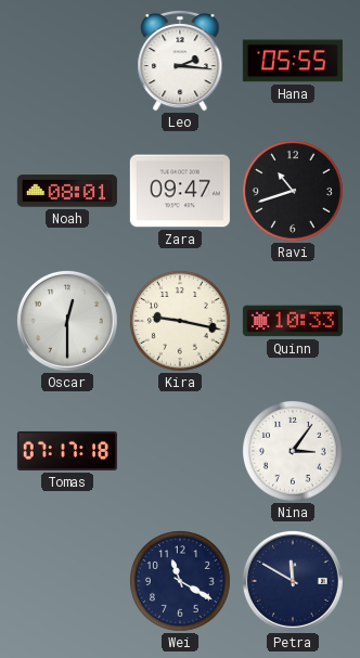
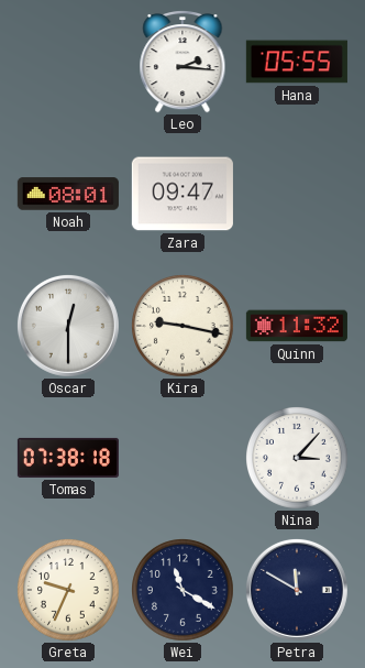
Ravi: 10:42 -> none (294, 192)
Quinn: 10:33 -> 11:32 (297, 326)
Tomas: 07:17 -> 07:38 (68, 458)
Nina: 3:06 -> 3:07 (298, 459)
Greta: none -> 9:34 (69, 591)
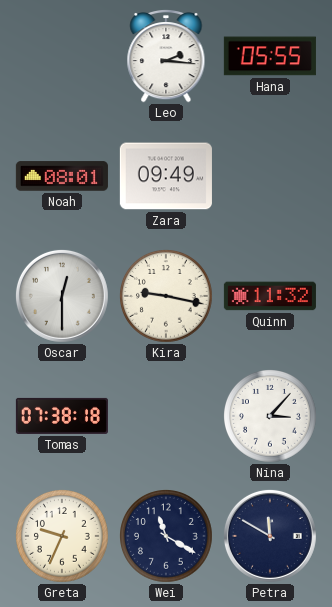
Zara: 09:47 -> 09:49 (166, 176)
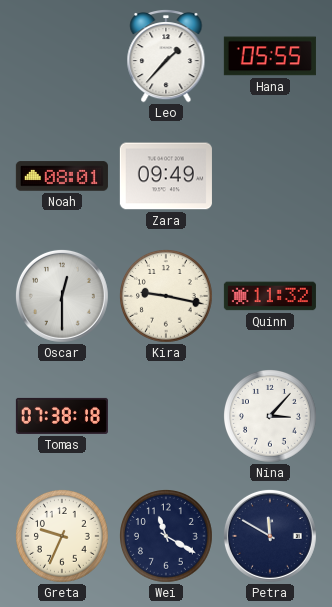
Leo: 2:16 -> 1:37 (166, 56)
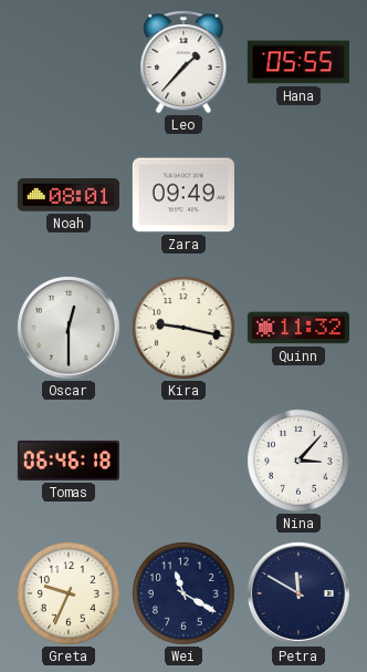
Tomas: 07:38 -> 06:46 (69, 461)
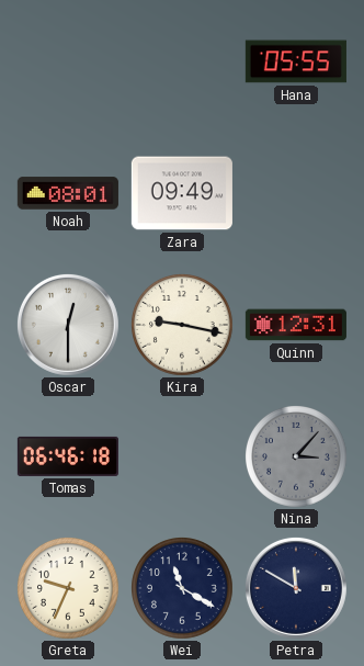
Leo: 1:37 -> none (183, 62)
Quinn: 11:32 -> 12:31 (296, 325)
Nina dial: white -> grey (297, 458)
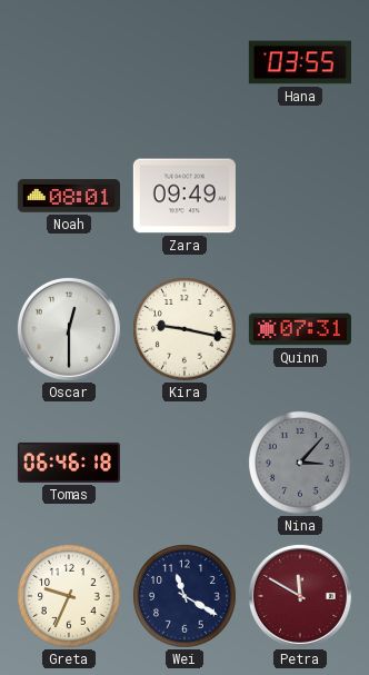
Hana: 05:55 -> 03:55 (300, 62)
Quinn: 12:31 -> 07:31 (300, 329)
Petra dial: navy -> burgundy (300, 596)
